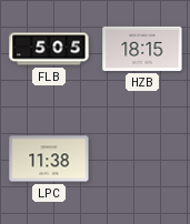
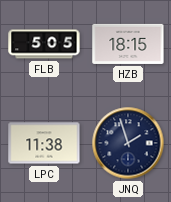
JNQ: none -> 1:57 (128, 143)
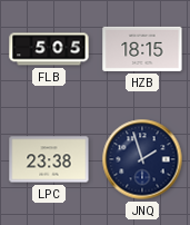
LPC: 11:38 -> 23:38 (49, 159)
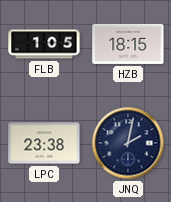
FLB: 5:05 -> 1:05 (44, 44)
JNQ: 1:57 -> 2:02 (128, 143)
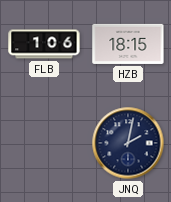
FLB: 1:05 -> 1:06 (44, 44)
LPC: 23:38 -> none (44, 143)
